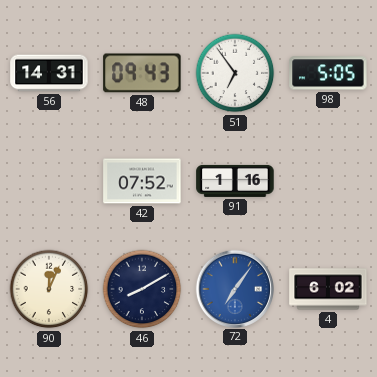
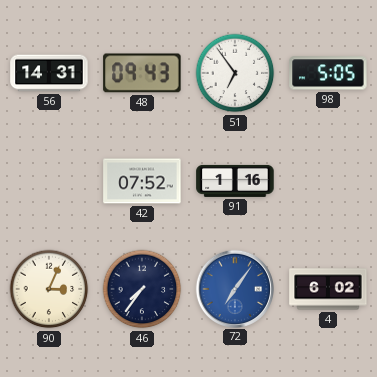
90: 12:04 -> 3:04 (49, 289)
46: 8:10 -> 7:36 (142, 289)
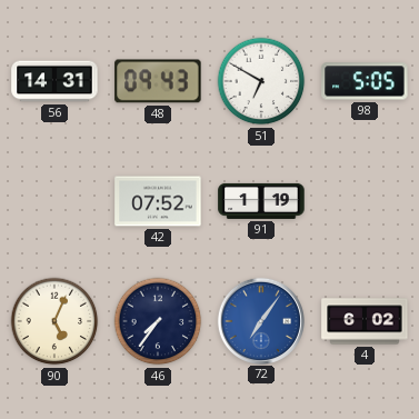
51: 6:54 -> 6:50 (261, 81)
91: 1:16 -> 1:19 (261, 201)
90: 3:04 -> 5:04 (54, 321)
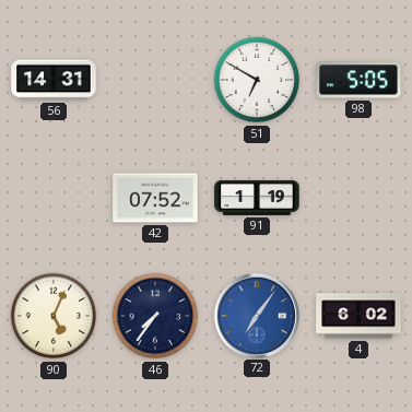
48: 09:43 -> none (158, 81)
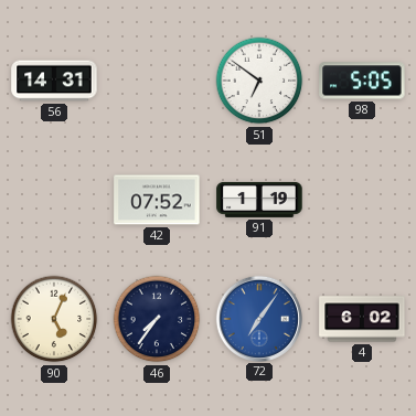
51: 6:50 -> 6:51 (259, 81)
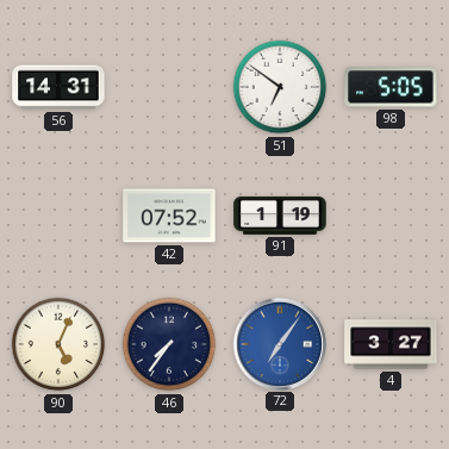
4: 6:02 -> 3:27 (391, 344)
